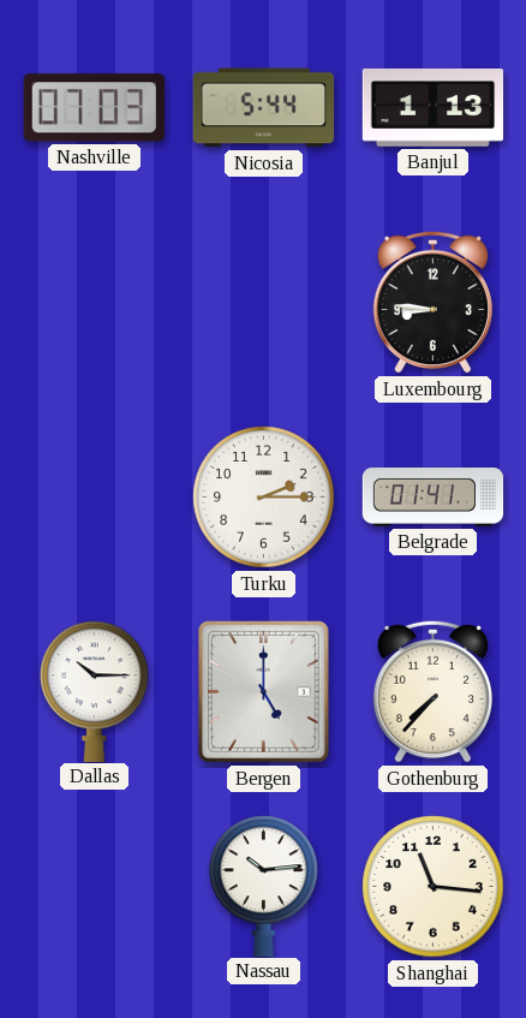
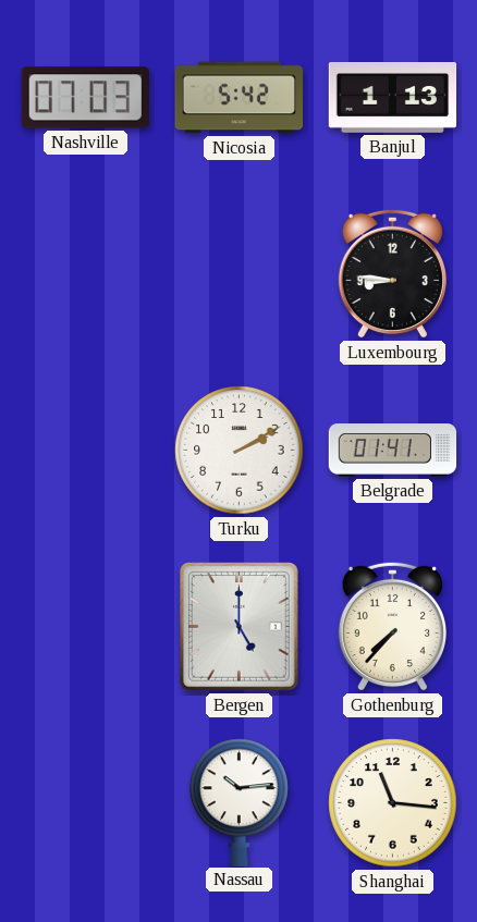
Nicosia: 5:44 -> 5:42 (240, 98)
Turku: 2:15 -> 2:10 (240, 451)
Dallas: 10:15 -> none (95, 691)
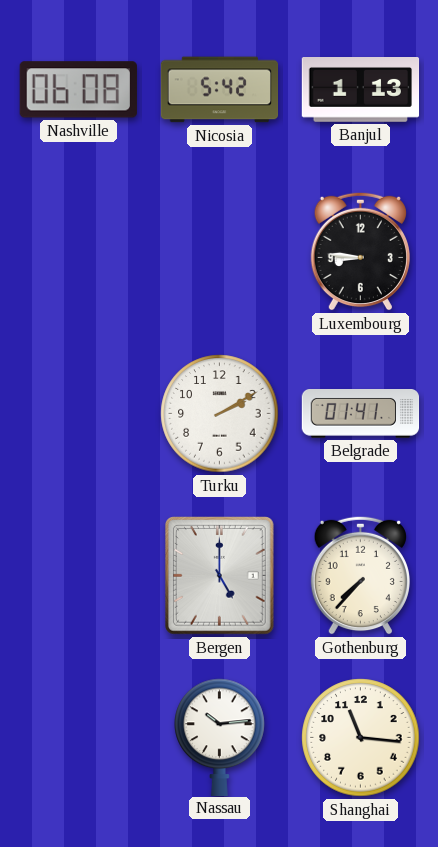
Nashville: 07:03 -> 06:08 (78, 90)
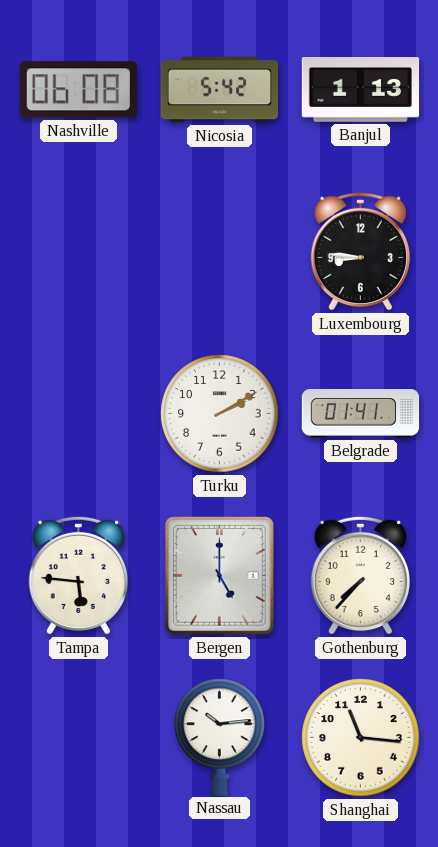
Tampa: none -> 5:46 (78, 575)
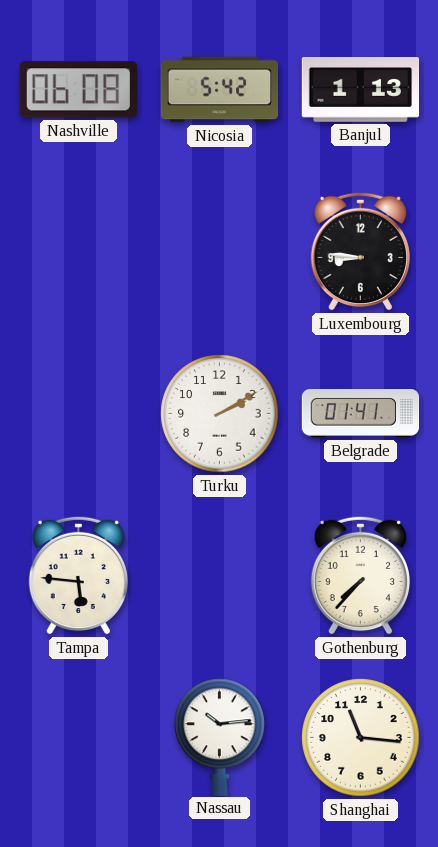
Bergen: 5:00 -> none (220, 576)
